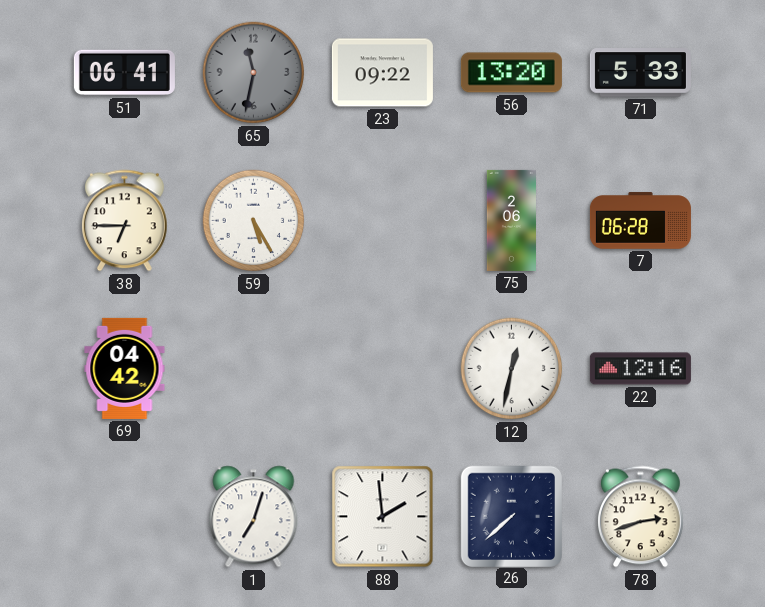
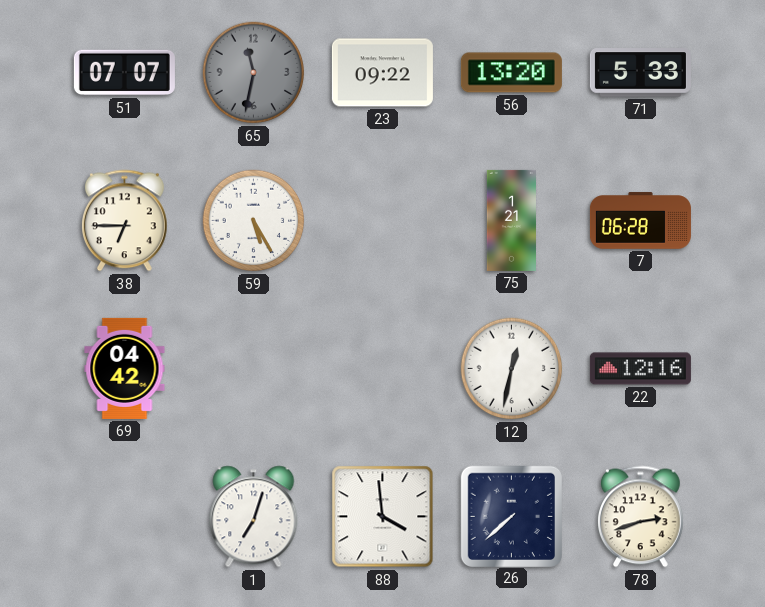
51: 06:41 -> 07:07 (124, 73)
75: 2:06 -> 1:21 (511, 220)
88: 1:59 -> 3:59 (383, 517)
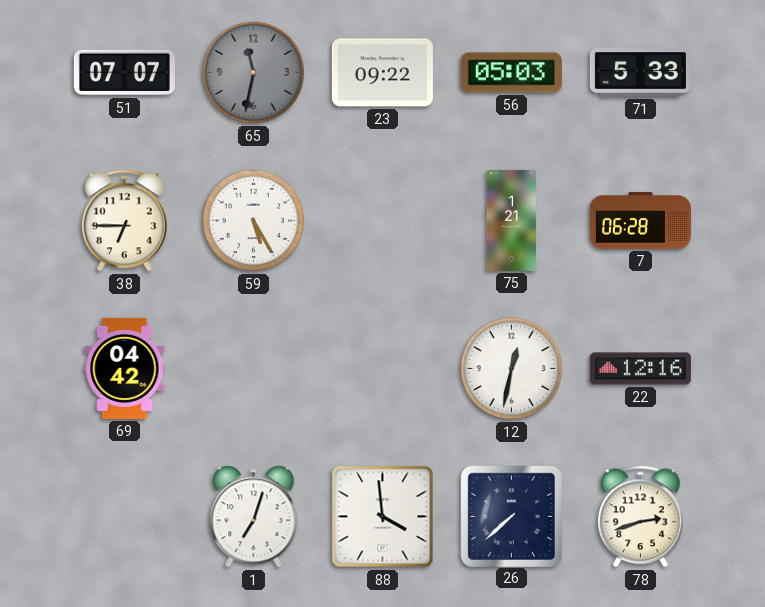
56: 13:20 -> 05:03 (511, 73)
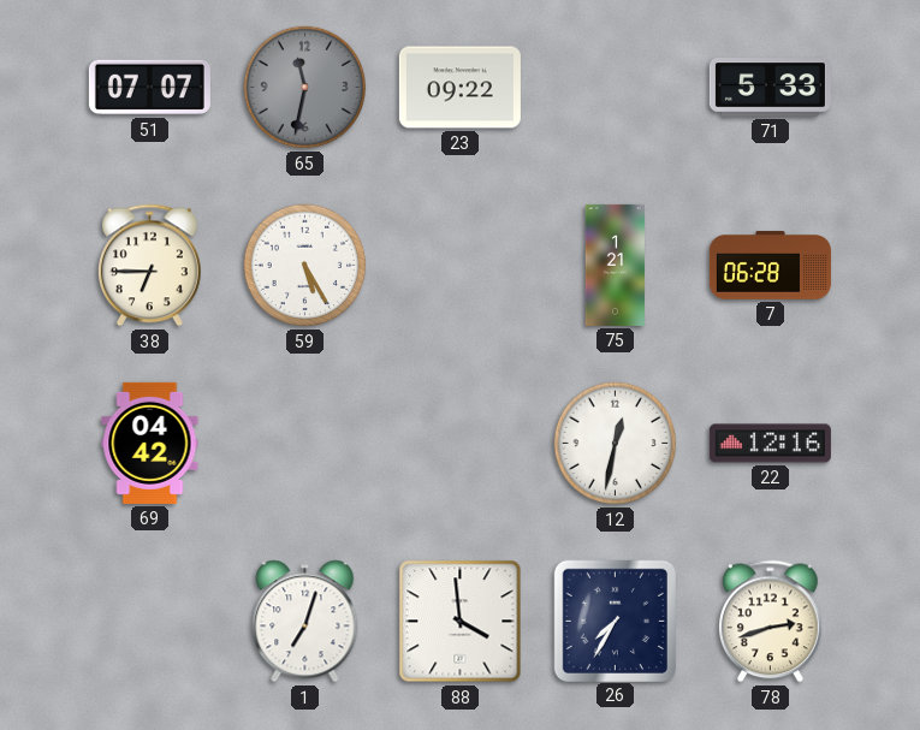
56: 05:03 -> none (511, 73)
26: 7:38 -> 7:35 (615, 621)
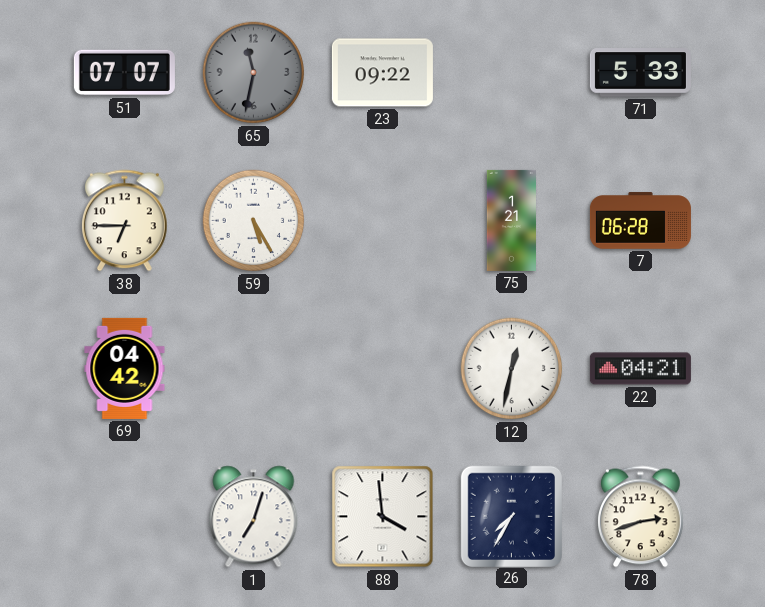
22: 12:16 -> 04:21 (640, 369)
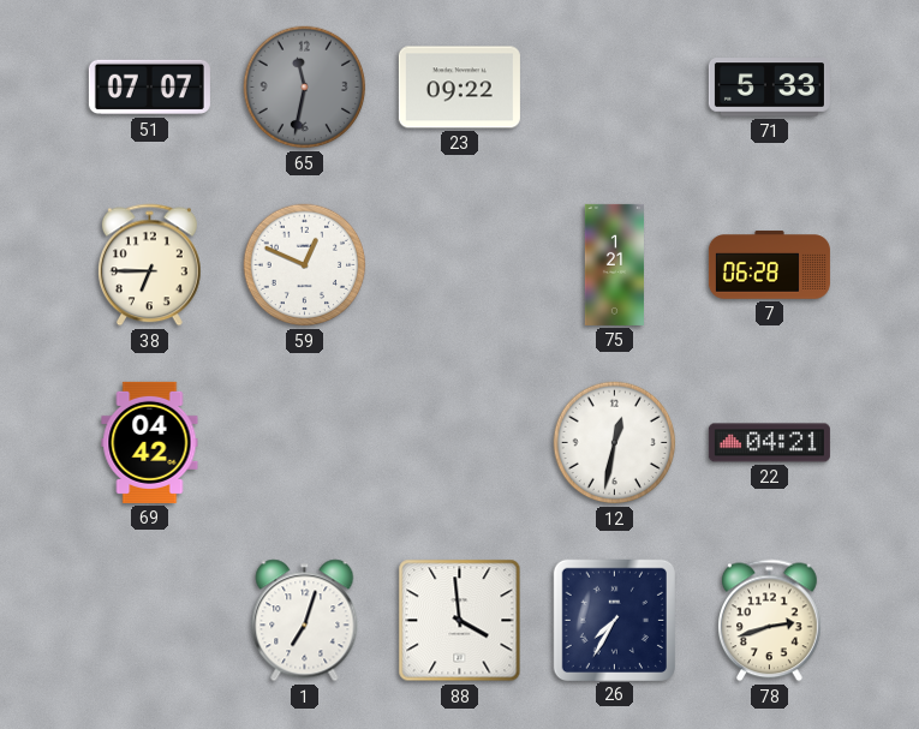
59: 5:25 -> 12:49 (305, 265)
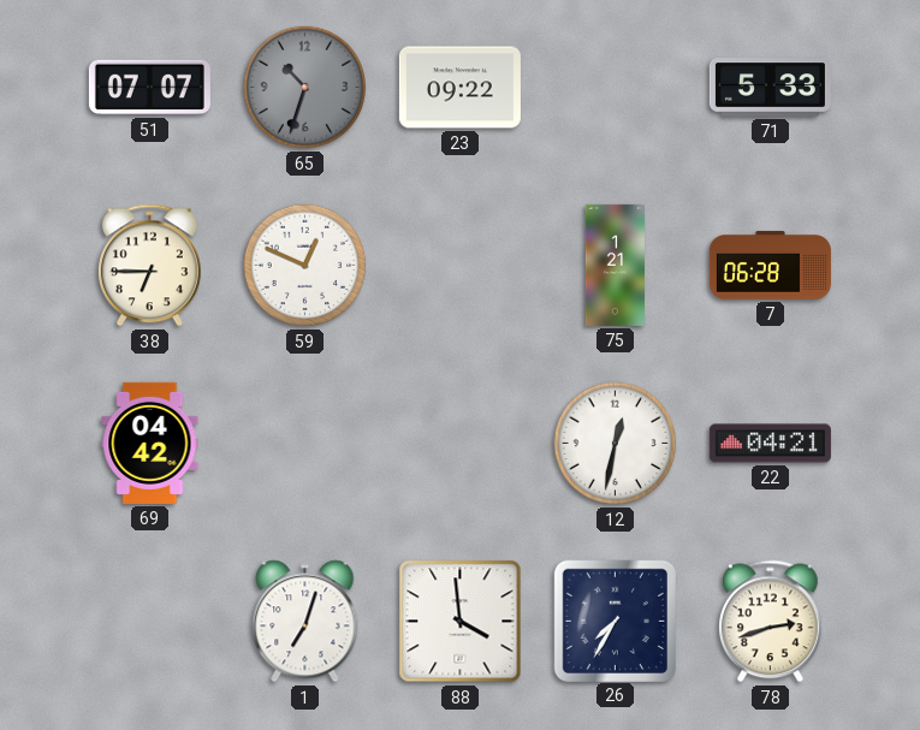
65: 11:32 -> 10:33 (305, 88)
